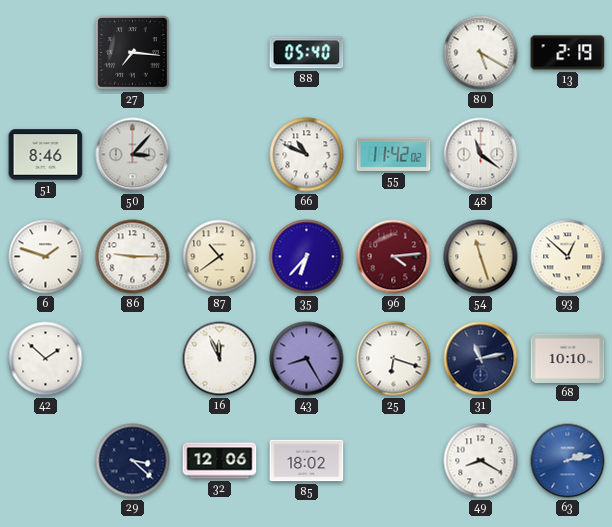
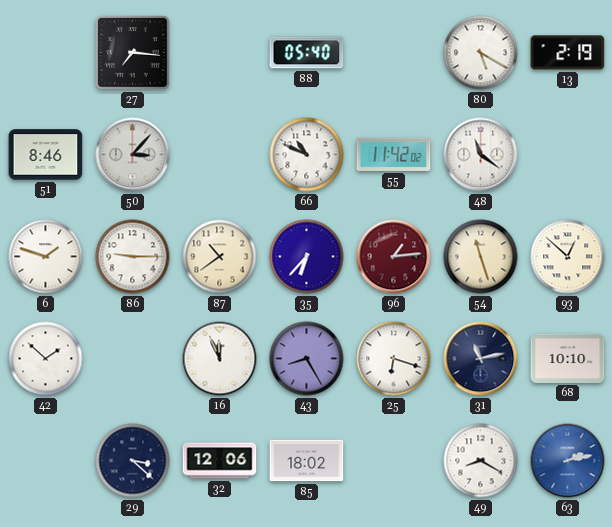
96: 4:14 -> 1:14 (394, 257)
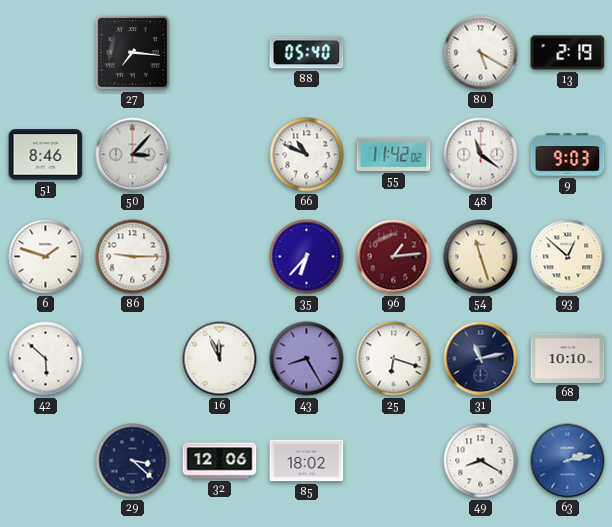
9: none -> 9:03 (568, 155)
87: 10:39 -> none (220, 257)
42: 1:52 -> 5:52 (46, 359)
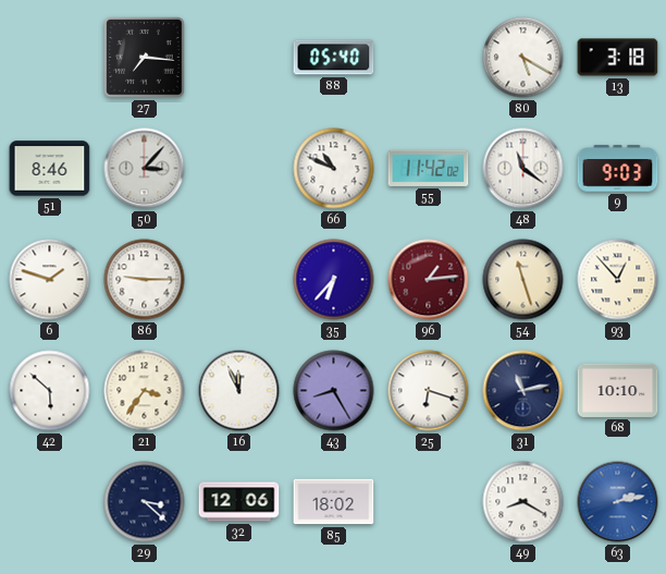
13: 2:19 -> 3:18 (618, 58)
93: 12:52 -> 12:53 (618, 280)
21: none -> 3:36 (145, 391)
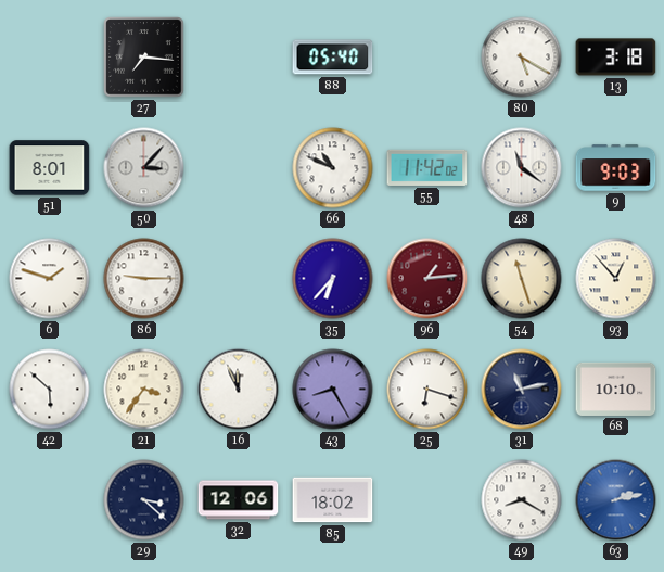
51: 8:46 -> 8:01 (50, 168)
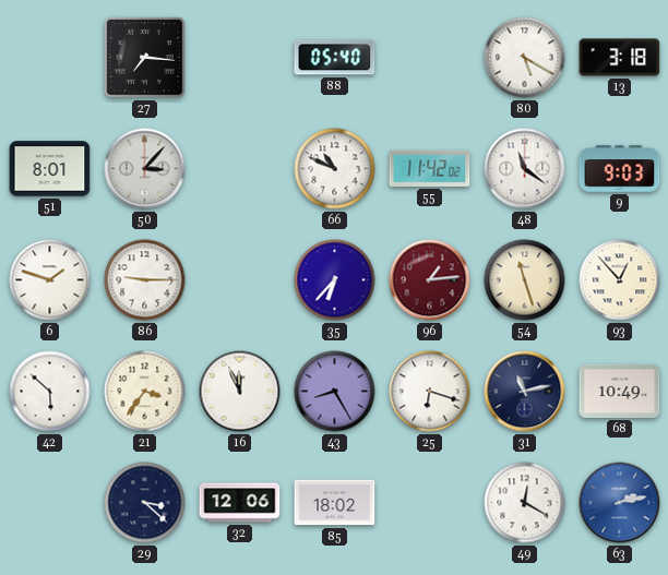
68: 10:10 -> 10:49 (620, 391)
49: 8:20 -> 12:20 (525, 503)
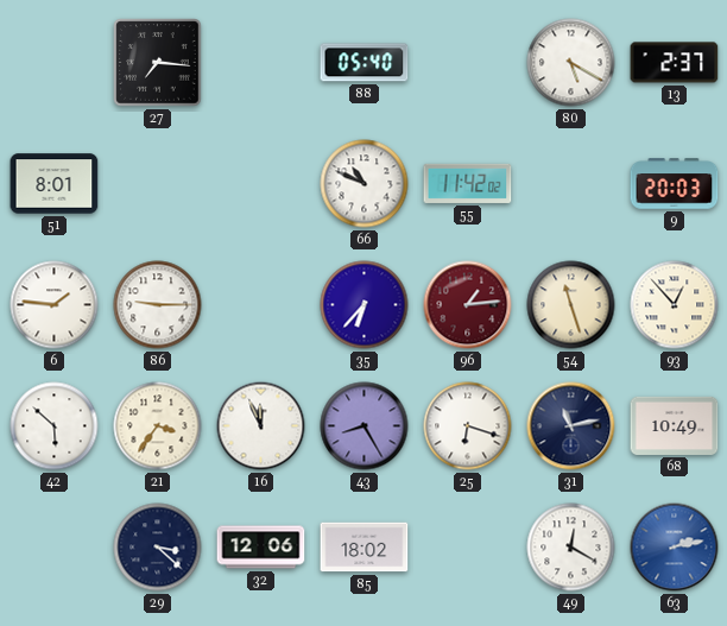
13: 3:18 -> 2:37 (675, 63)
50: 3:07 -> none (145, 169)
48: 11:21 -> none (525, 169)
9: 9:03 -> 20:03 (675, 184)
6: 1:48 -> 1:46 (55, 305)
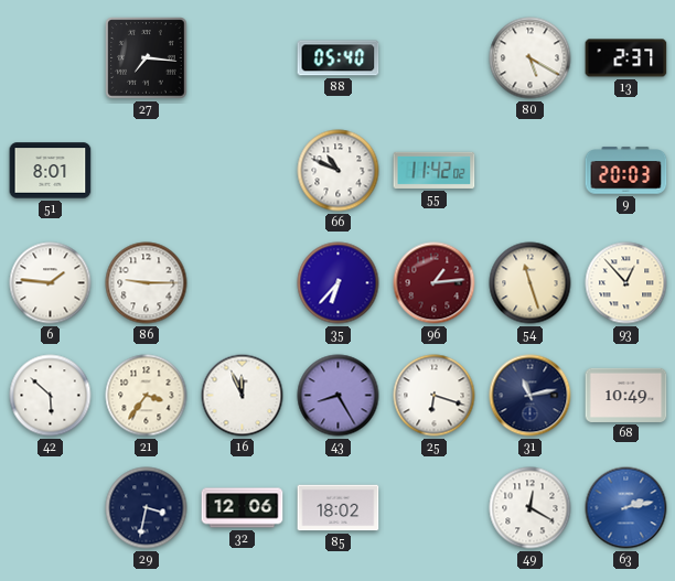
29: 3:22 -> 3:32 (147, 508)
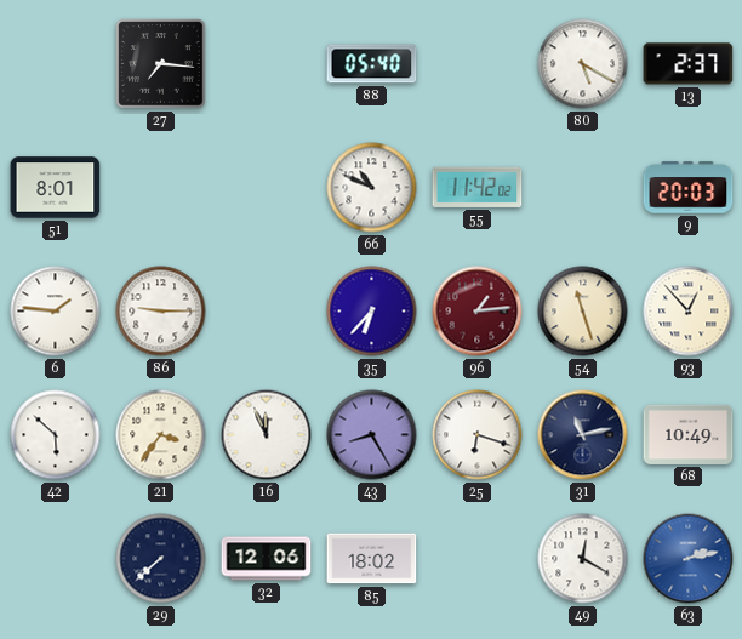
29: 3:32 -> 7:38 (161, 559)
